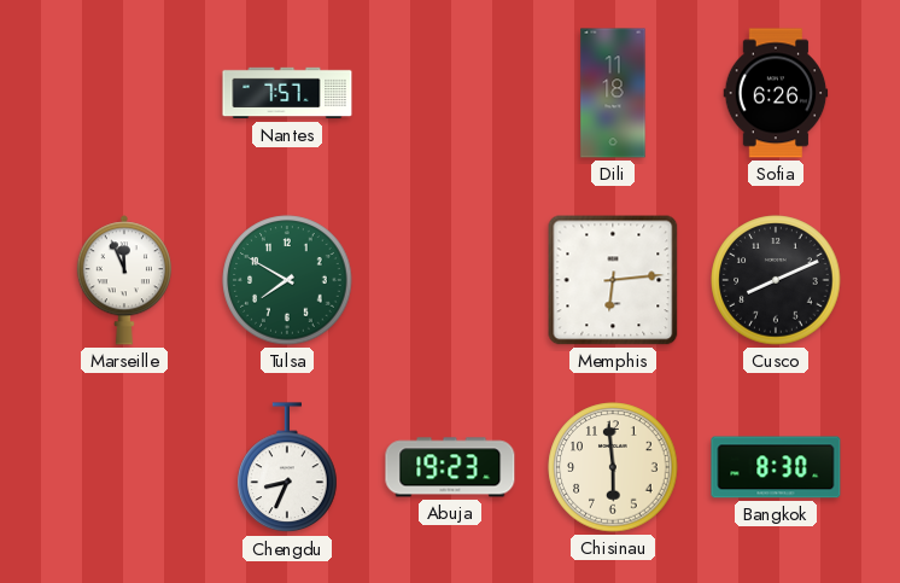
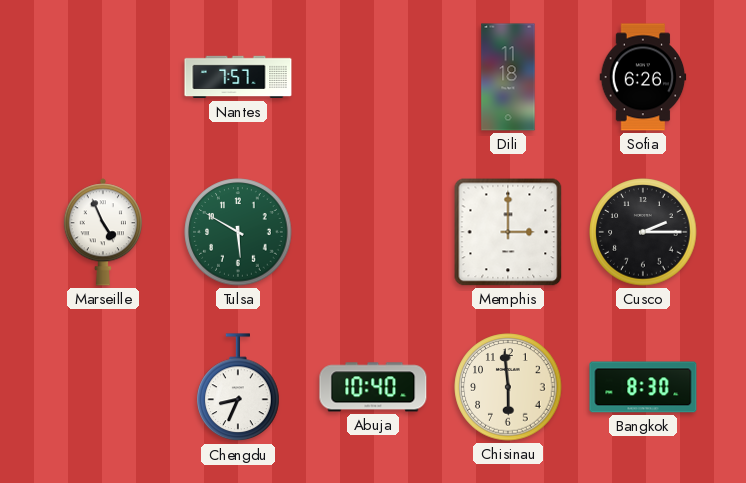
Marseille: 11:56 -> 4:56 (103, 232)
Tulsa: 7:50 -> 5:50 (238, 232)
Memphis: 6:14 -> 3:00 (508, 232)
Cusco: 8:11 -> 2:15 (643, 232)
Abuja: 19:23 -> 10:40 (373, 387)
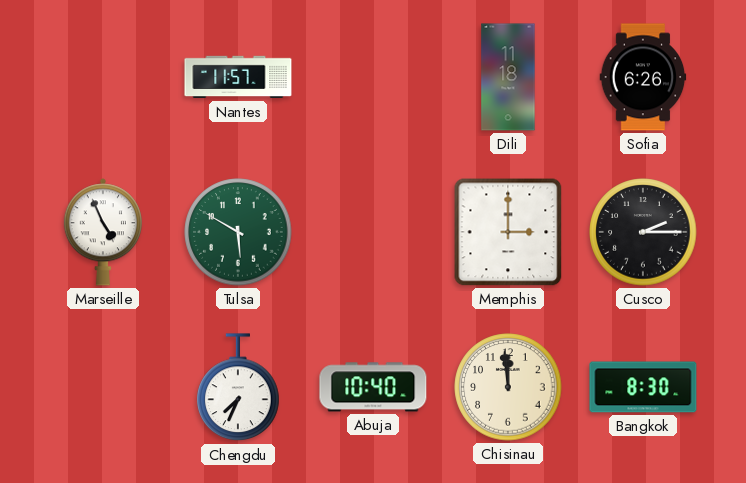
Nantes: 7:57 -> 11:57 (238, 77)
Chengdu: 8:34 -> 7:34 (238, 388)
Chisinau: 5:59 -> 11:59 (508, 387)
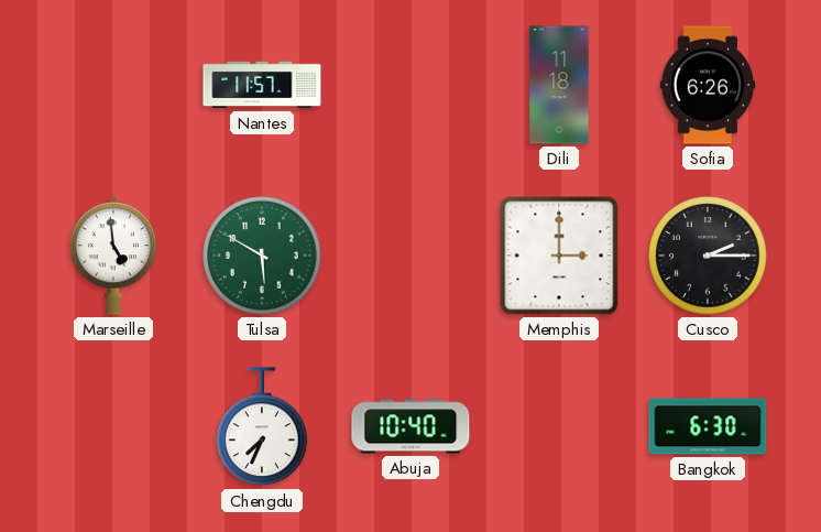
Marseille: 4:56 -> 4:59 (113, 256)
Chisinau: 11:59 -> none (508, 387)
Bangkok: 8:30 -> 6:30 (708, 426)
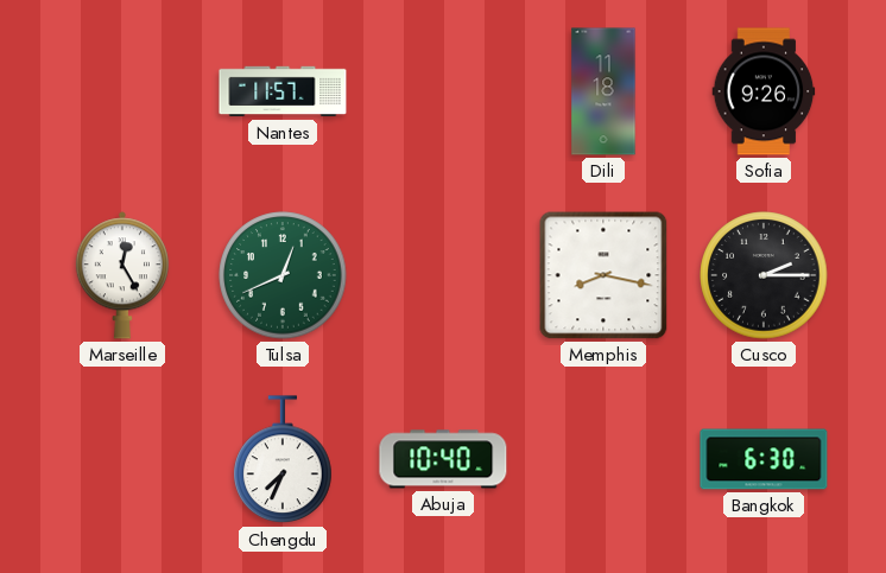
Sofia: 6:26 -> 9:26 (764, 91)
Marseille: 4:59 -> 12:25 (122, 275)
Tulsa: 5:50 -> 12:41 (283, 275)
Memphis: 3:00 -> 8:17 (603, 275)
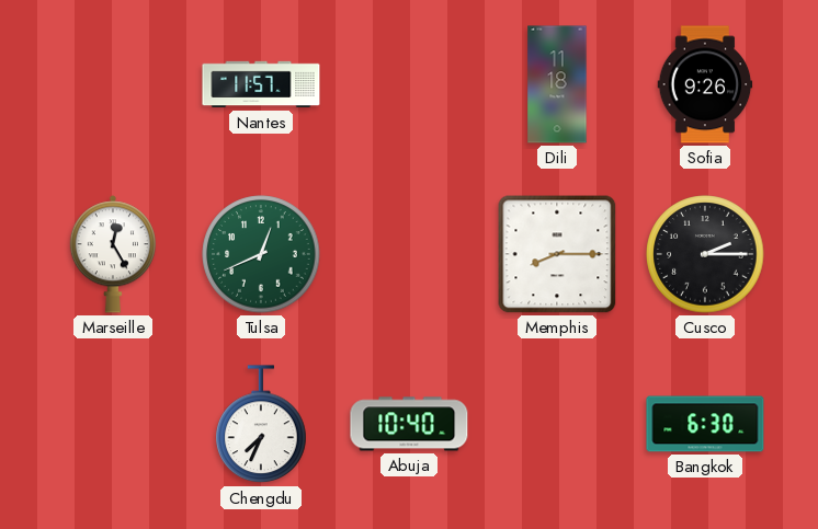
Memphis: 8:17 -> 8:15 (557, 254)
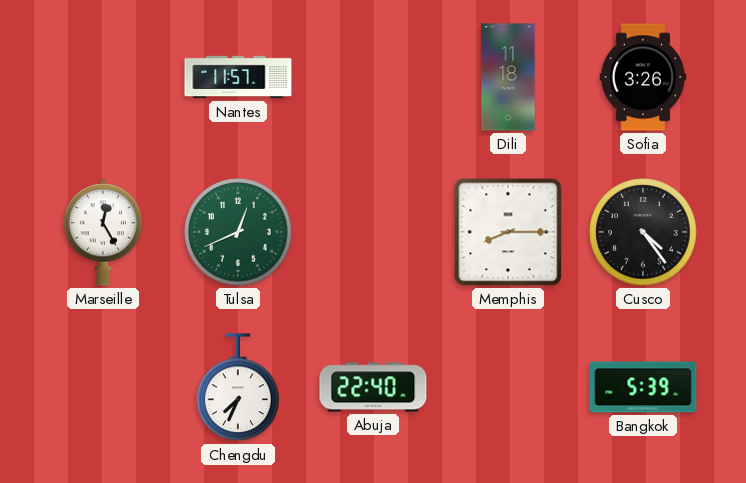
Sofia: 9:26 -> 3:26 (643, 77)
Cusco: 2:15 -> 4:24 (643, 232)
Abuja: 10:40 -> 22:40 (373, 387)
Bangkok: 6:30 -> 5:39 (643, 387)
